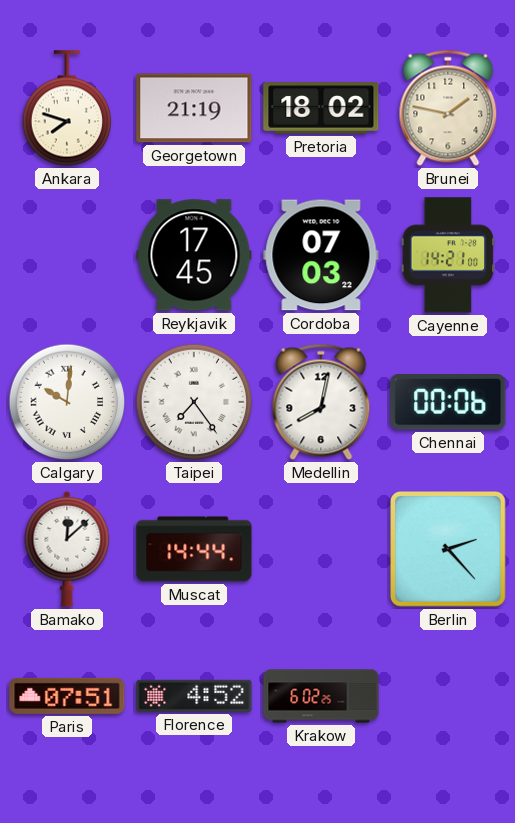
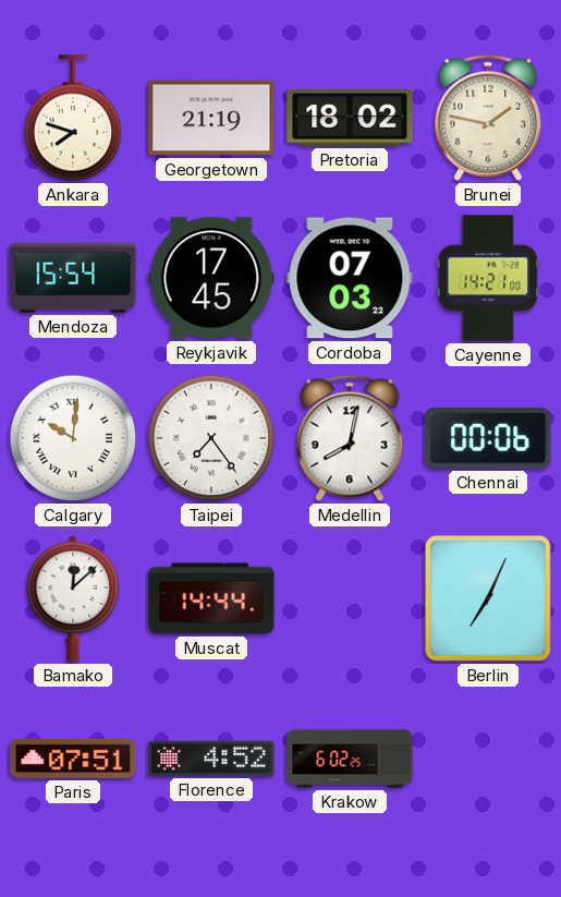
Mendoza: none -> 15:54 (73, 278)
Berlin: 2:23 -> 7:04 (489, 599)
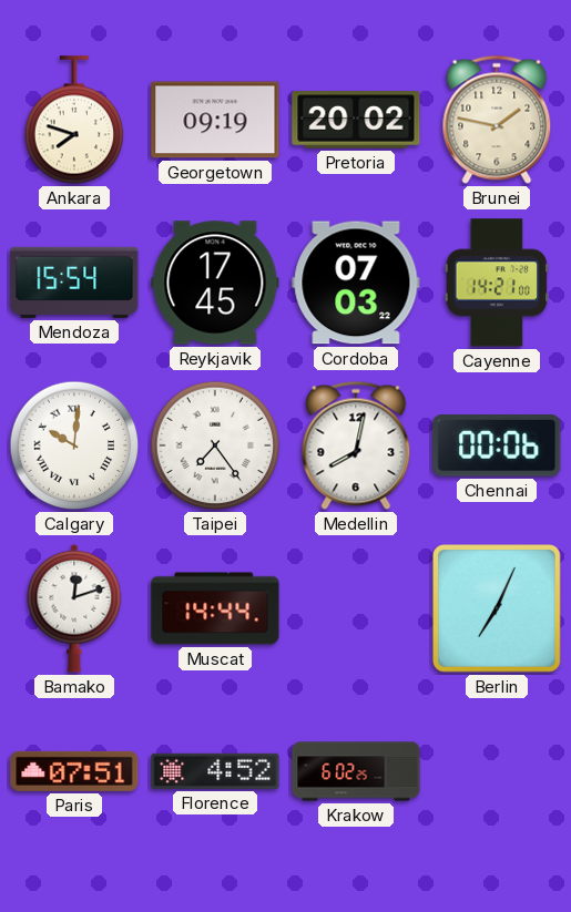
Georgetown: 21:19 -> 09:19 (215, 120)
Pretoria: 18:02 -> 20:02 (356, 120)
Bamako: 12:08 -> 12:12 (74, 608)
